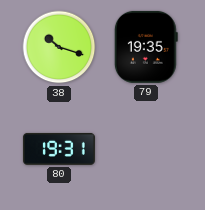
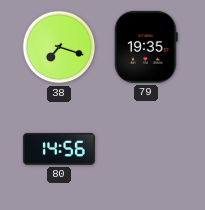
38: 10:18 -> 7:18 (59, 47)
80: 19:31 -> 14:56 (59, 149)
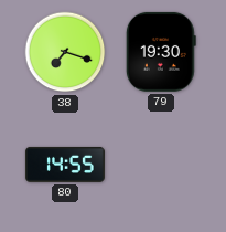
79: 19:35 -> 19:30 (161, 52)
80: 14:56 -> 14:55 (65, 165)
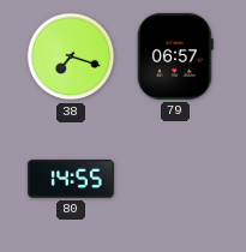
79: 19:30 -> 06:57 (175, 56)
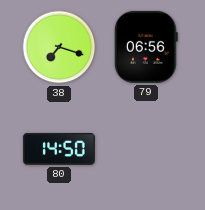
79: 06:57 -> 06:56 (146, 47)
80: 14:55 -> 14:50 (59, 149)
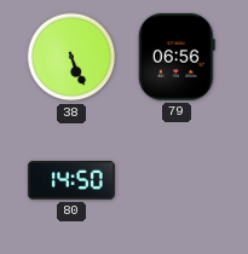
38: 7:18 -> 5:26 (71, 57)
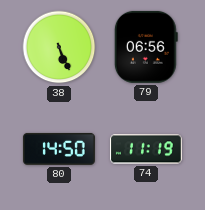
74: none -> 11:19 (146, 149)
